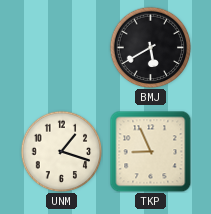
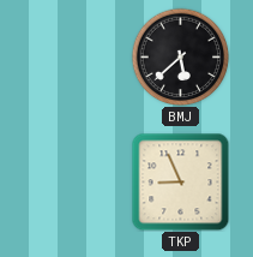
BMJ: 5:40 -> 5:38 (180, 56)
UNM: 1:18 -> none (61, 151)
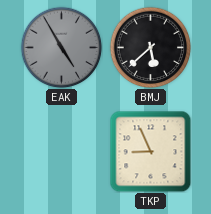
EAK: none -> 4:55 (61, 47)
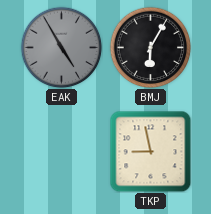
BMJ: 5:38 -> 6:05 (150, 47)
TKP: 8:56 -> 8:58 (150, 151)
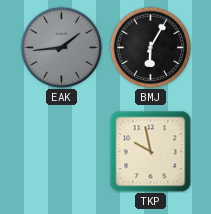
EAK: 4:55 -> 1:44 (61, 47)
TKP: 8:58 -> 9:58 (150, 151)
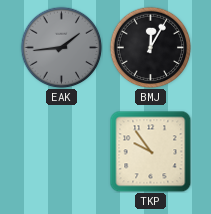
BMJ: 6:05 -> 12:05 (150, 47)
TKP: 9:58 -> 9:54 (150, 151)
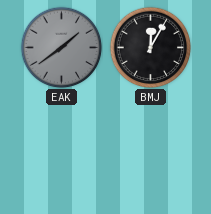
EAK: 1:44 -> 1:39 (61, 47)
TKP: 9:54 -> none (150, 151)
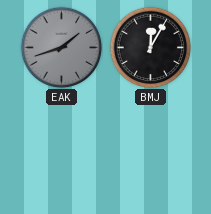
EAK: 1:39 -> 1:42 (61, 47)
